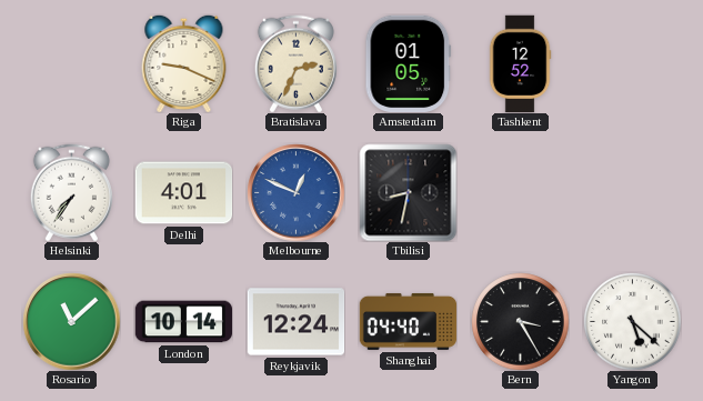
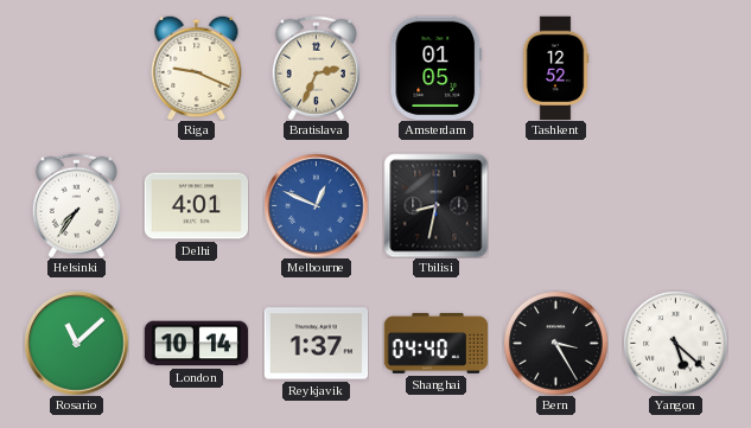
Reykjavik: 12:24 -> 1:37 (316, 344)
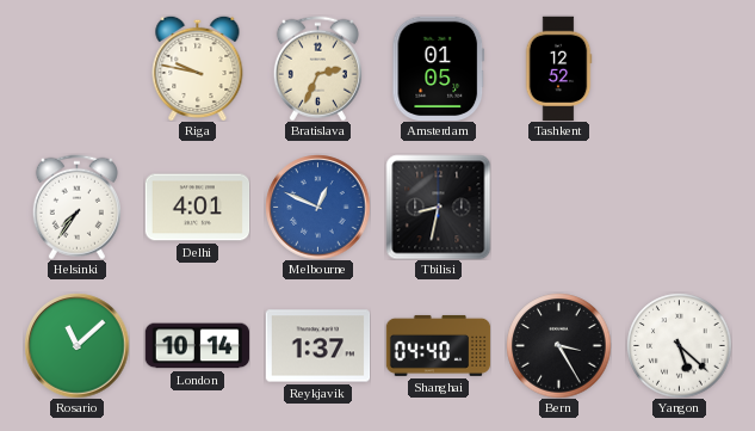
Riga: 9:19 -> 9:47 (198, 68)
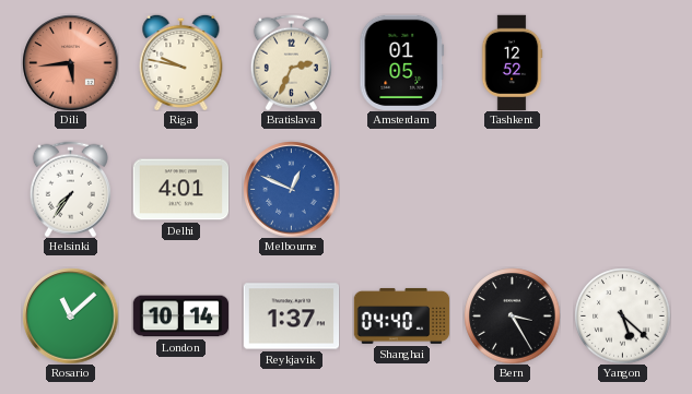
Dili: none -> 5:44 (70, 62)
Tbilisi: 8:32 -> none (438, 207)
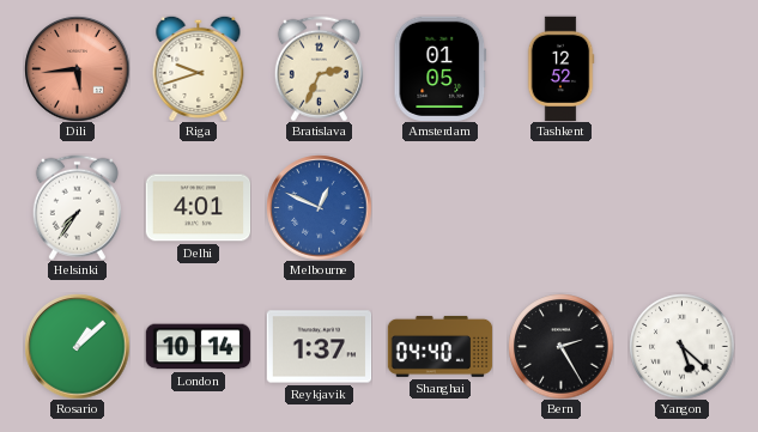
Riga: 9:47 -> 9:42 (199, 68)
Rosario: 11:08 -> 1:08 (77, 346)
Bern: 3:25 -> 2:25 (560, 346)
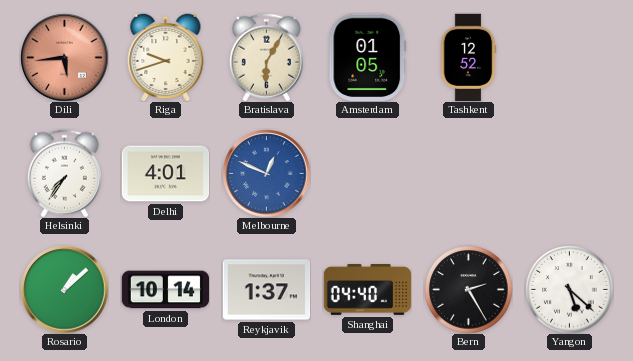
Bratislava: 2:34 -> 6:05 (266, 57)
